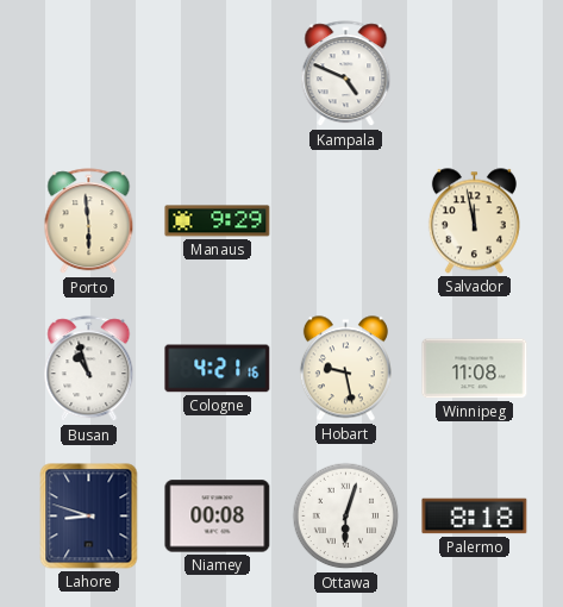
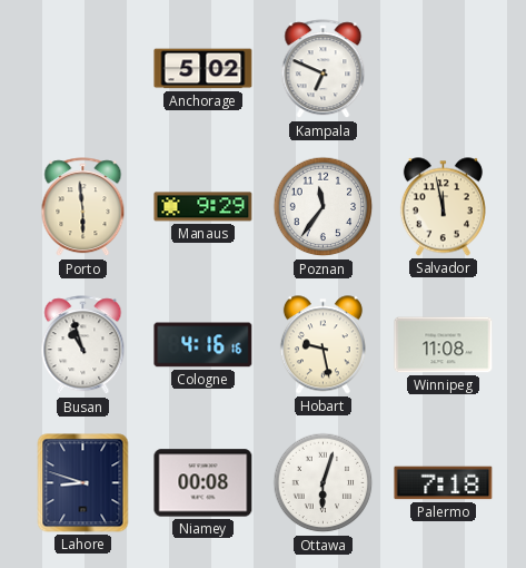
Anchorage: none -> 5:02 (204, 69)
Kampala: 4:49 -> 6:49 (324, 69)
Poznan: none -> 11:36 (324, 207)
Cologne: 4:21 -> 4:16 (204, 345)
Palermo: 8:18 -> 7:18 (444, 483)
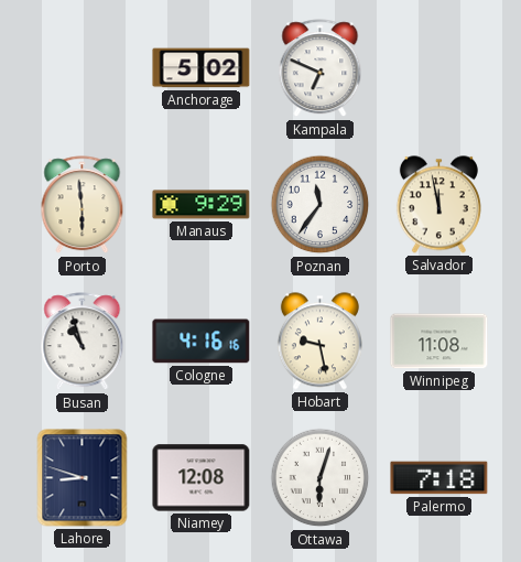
Niamey: 00:08 -> 12:08 (202, 478)
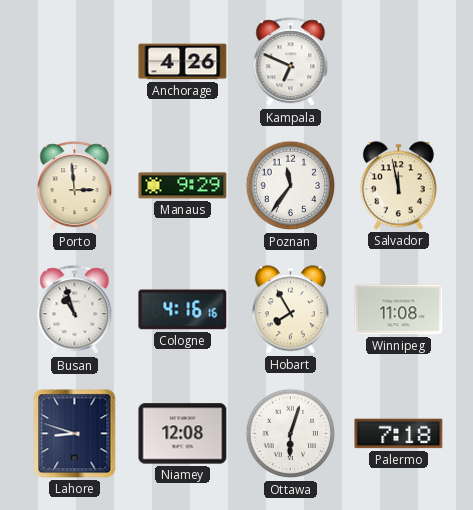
Anchorage: 5:02 -> 4:26 (183, 62)
Porto: 5:59 -> 2:59 (75, 186)
Hobart: 9:28 -> 7:55 (290, 310)
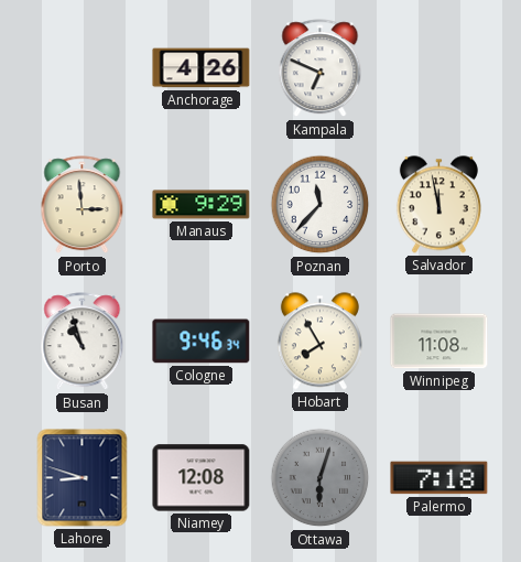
Poznan: 11:36 -> 11:37 (321, 205)
Cologne: 4:16 -> 9:46 (202, 342)
Ottawa dial: white -> grey (321, 478)
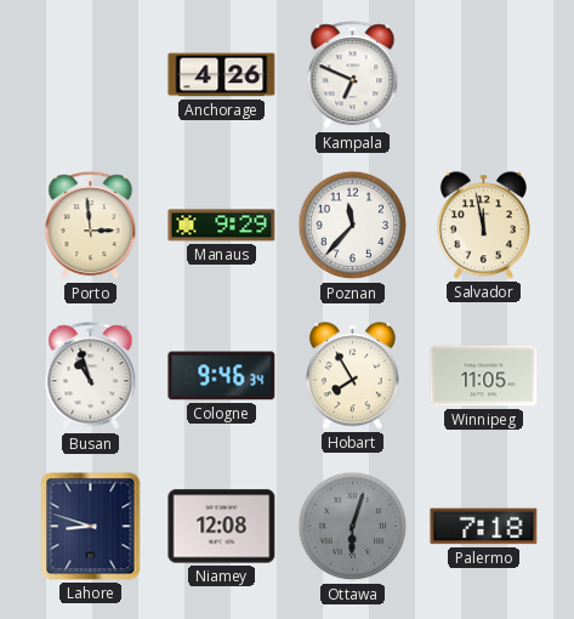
Winnipeg: 11:08 -> 11:05 (484, 376)
